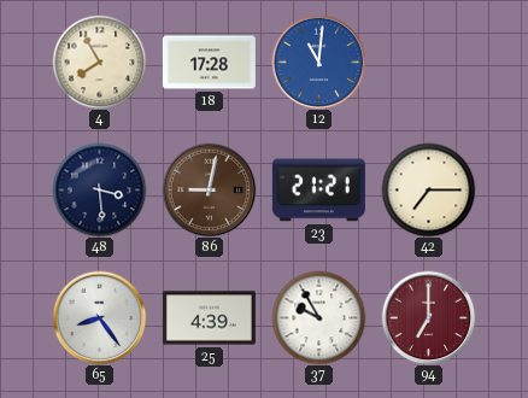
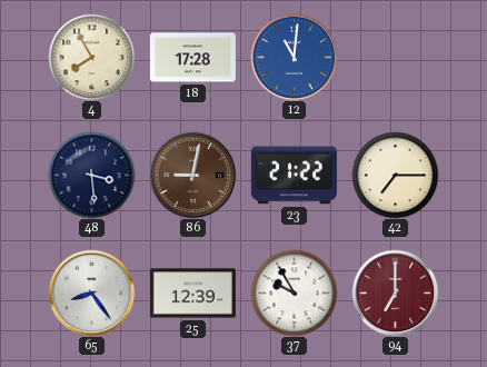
23: 21:21 -> 21:22 (294, 176)
25: 4:39 -> 12:39 (192, 294)
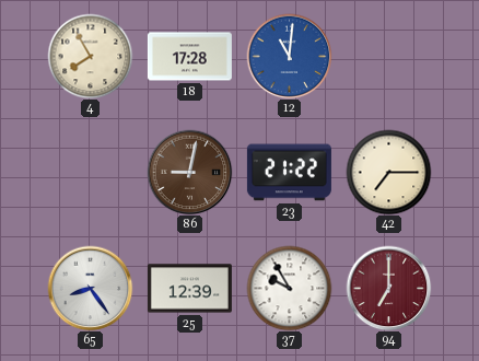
48: 3:29 -> none (91, 175)
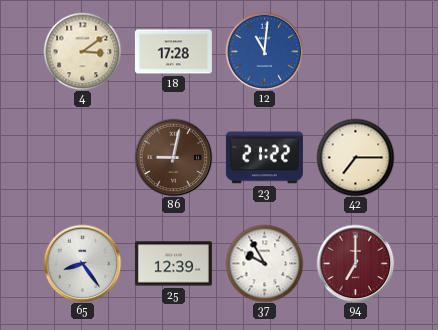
4: 7:55 -> 3:09 (82, 51)
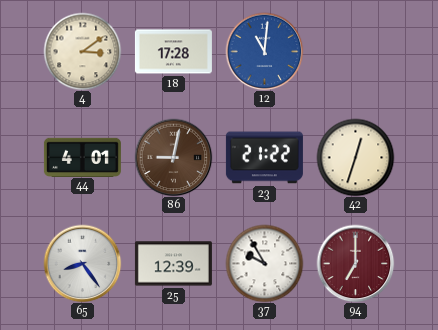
44: none -> 4:01 (82, 157)
42: 7:15 -> 12:33 (355, 157)
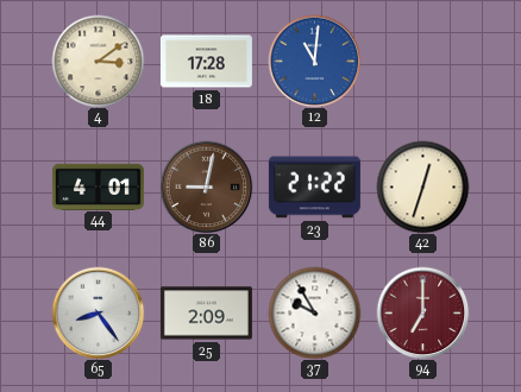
25: 12:39 -> 2:09 (206, 314)
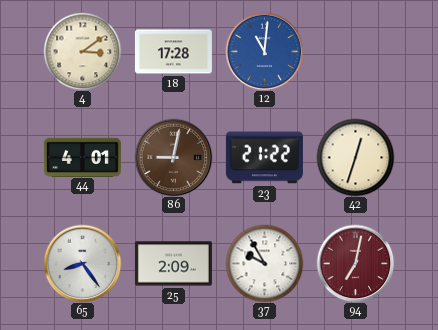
94: 7:00 -> 7:02 (355, 263)
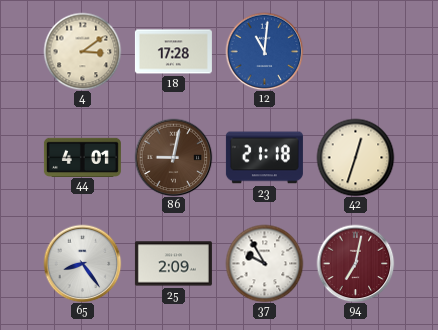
23: 21:22 -> 21:18 (264, 158)
